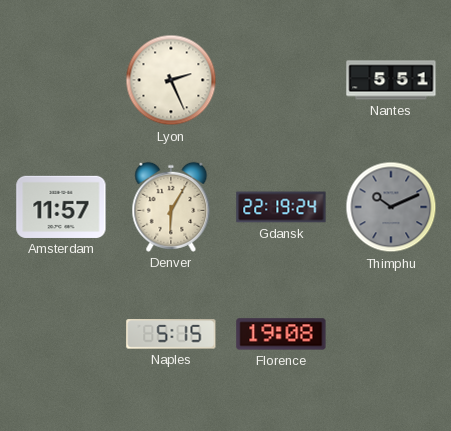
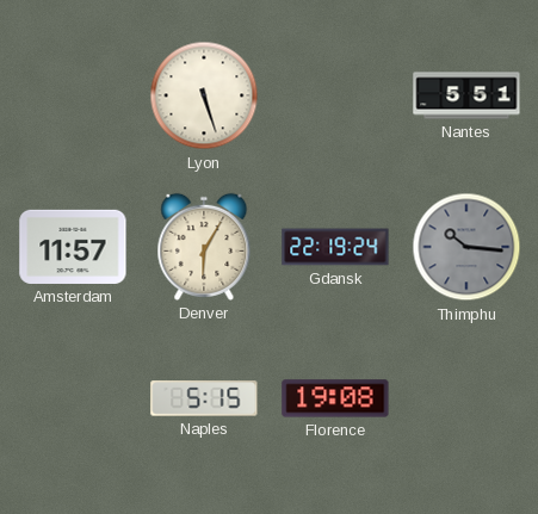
Lyon: 2:26 -> 5:27 (204, 95)
Thimphu: 10:11 -> 10:16 (466, 247)
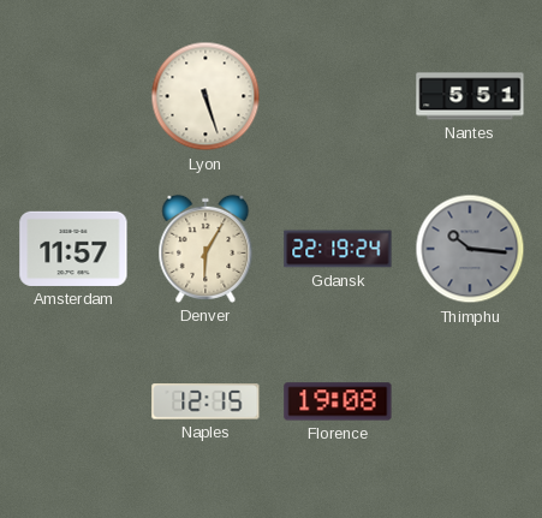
Naples: 5:15 -> 12:15 (206, 401)
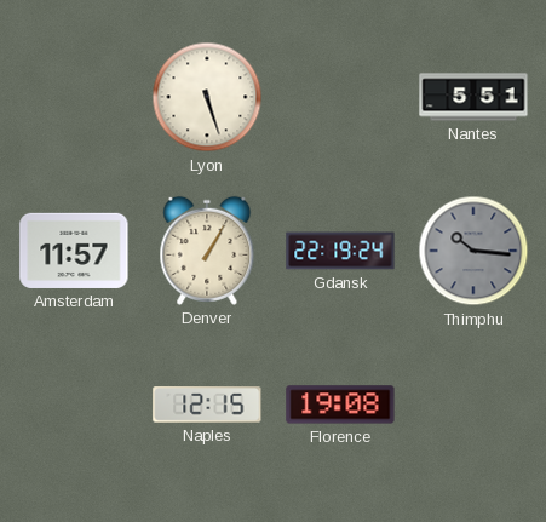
Denver: 6:05 -> 1:05 (207, 251)
